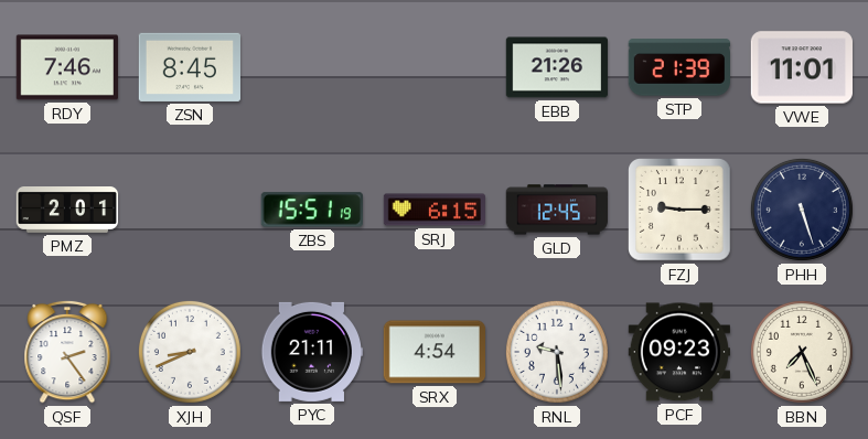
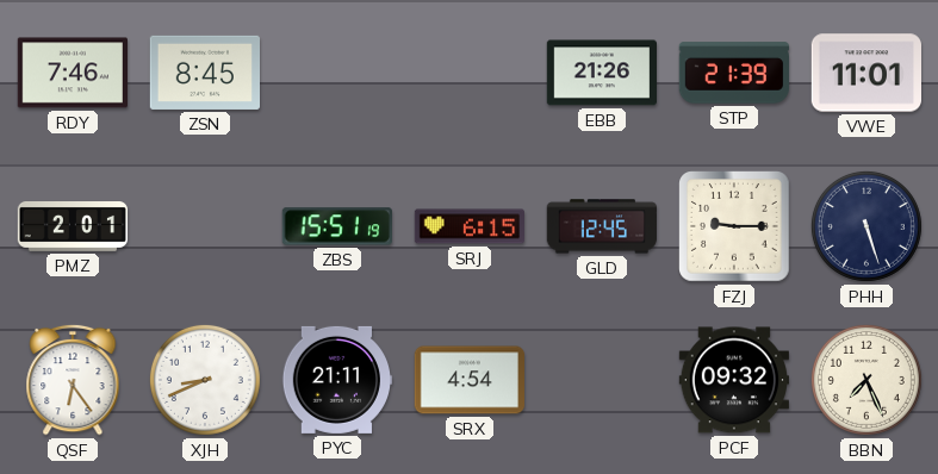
QSF: 2:24 -> 6:24 (73, 380)
RNL: 9:29 -> none (557, 352)
PCF: 09:23 -> 09:32 (733, 380)
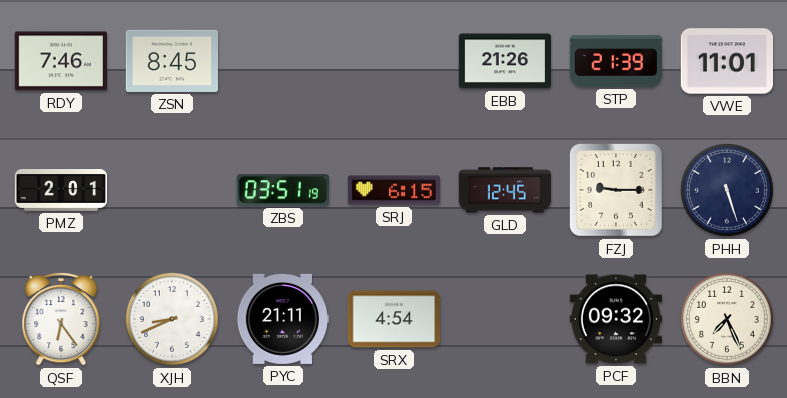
ZBS: 15:51 -> 03:51 (283, 190)
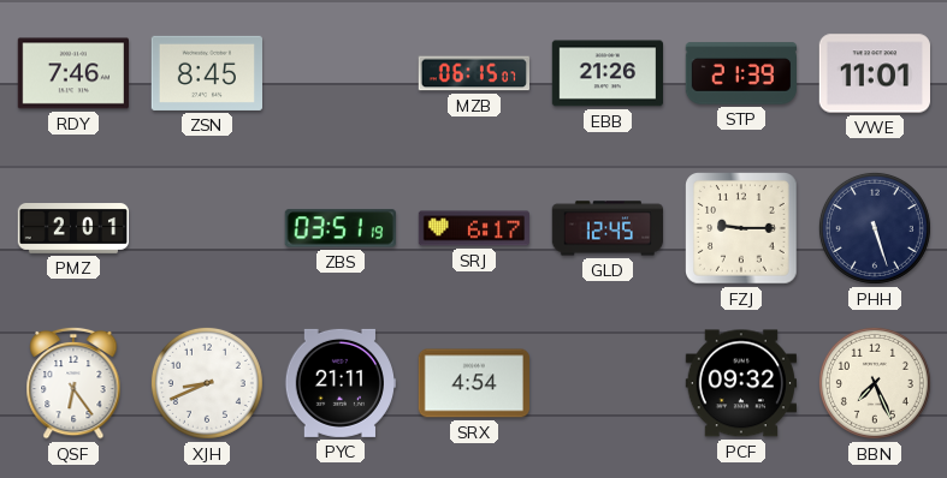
MZB: none -> 06:15 (473, 73)
SRJ: 6:15 -> 6:17 (473, 228)
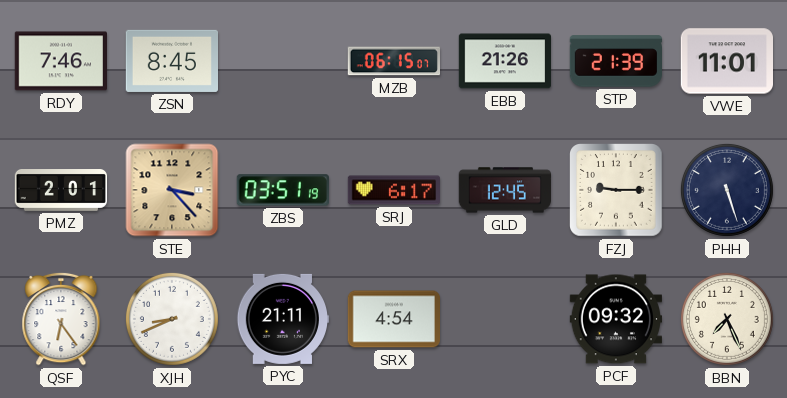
STE: none -> 3:23 (172, 190)
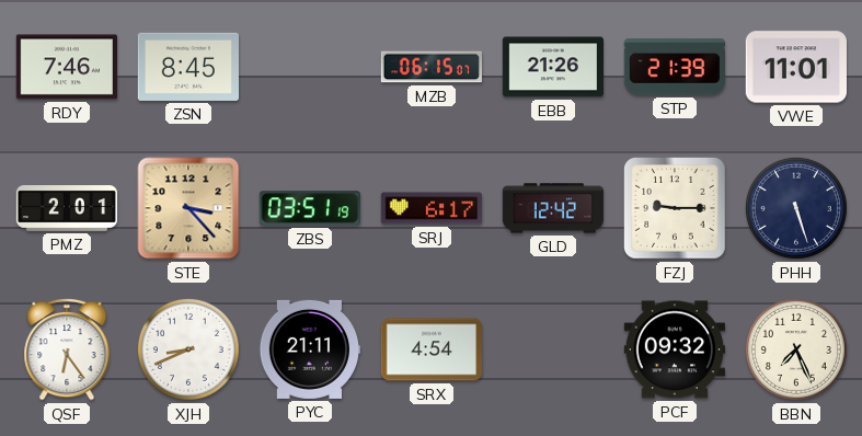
GLD: 12:45 -> 12:42 (552, 208)
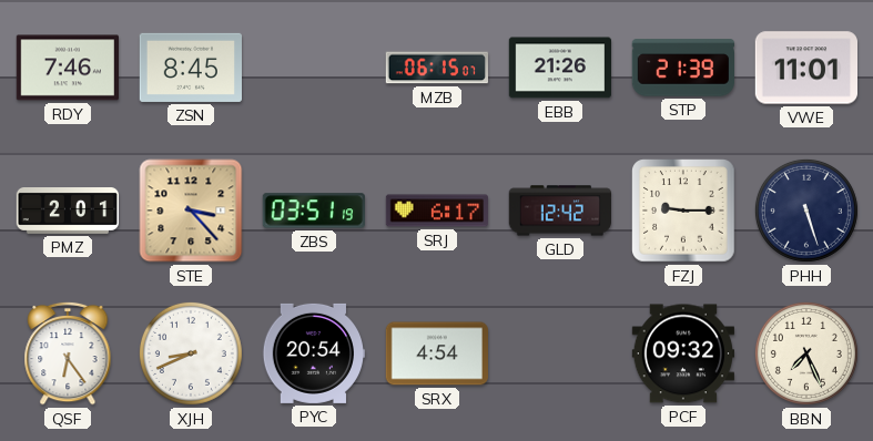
PYC: 21:11 -> 20:54 (313, 353)
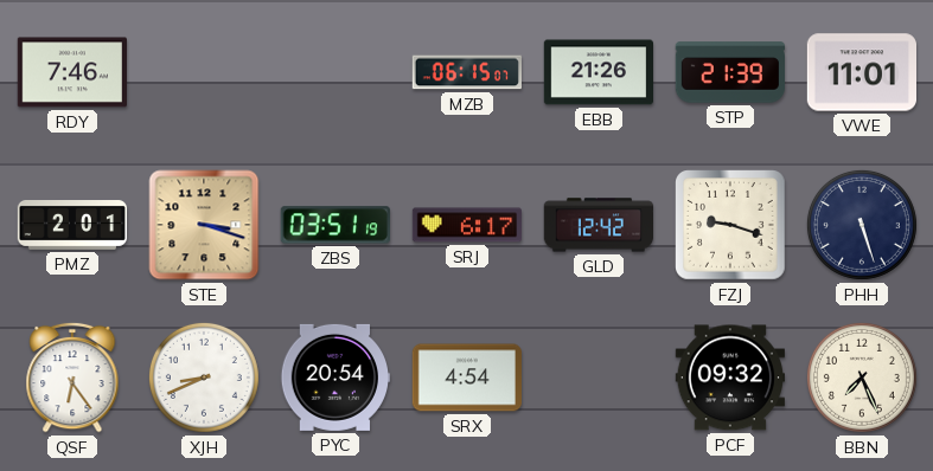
ZSN: 8:45 -> none (190, 68)
STE: 3:23 -> 3:18 (204, 225)
FZJ: 9:15 -> 9:18 (731, 226)
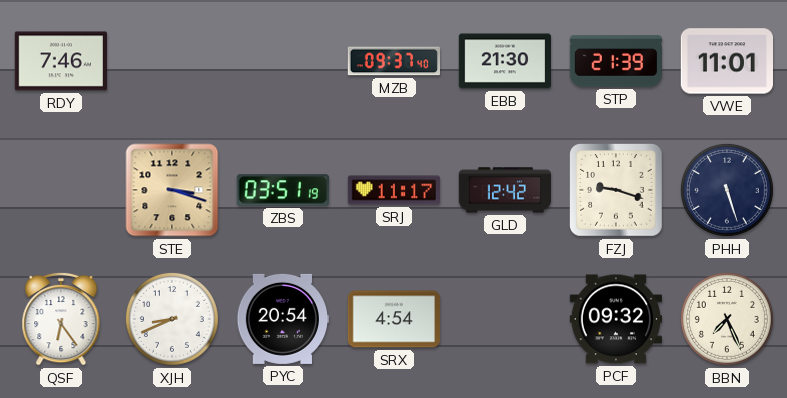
MZB: 06:15 -> 09:37 (393, 61)
EBB: 21:26 -> 21:30 (504, 61)
PMZ: 2:01 -> none (72, 226)
SRJ: 6:17 -> 11:17 (393, 190)
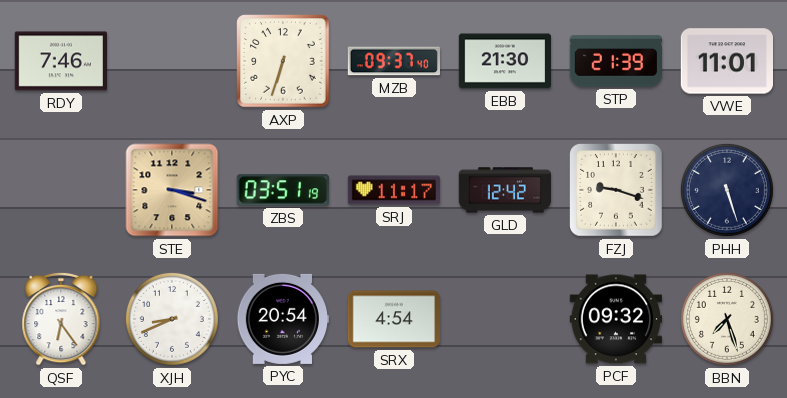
AXP: none -> 6:33 (283, 61)
BBN: 7:26 -> 7:27 (727, 319)
